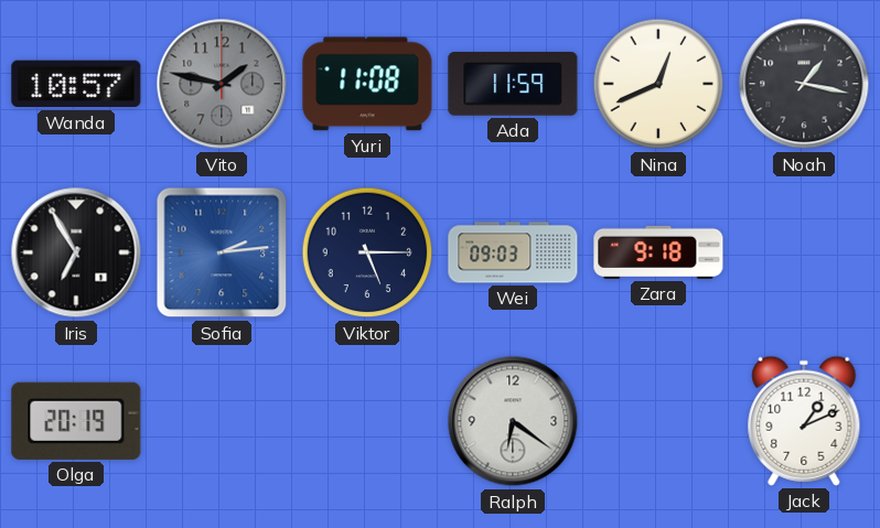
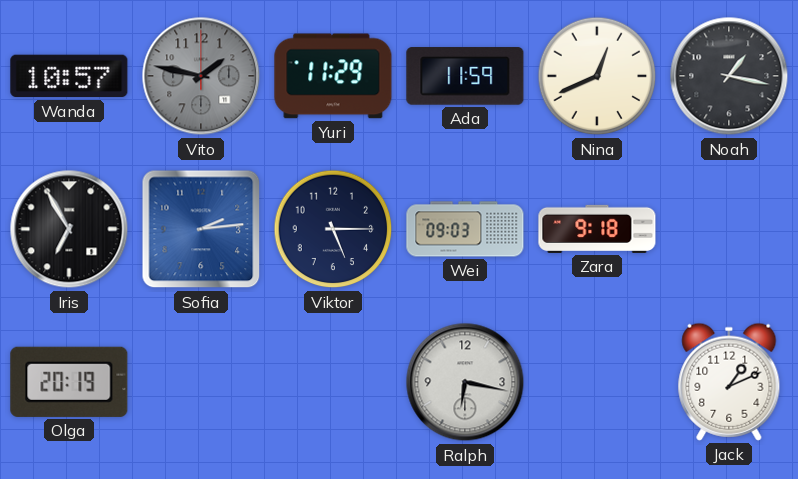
Yuri: 11:08 -> 11:29 (333, 76)
Ralph: 6:21 -> 6:17 (465, 382)
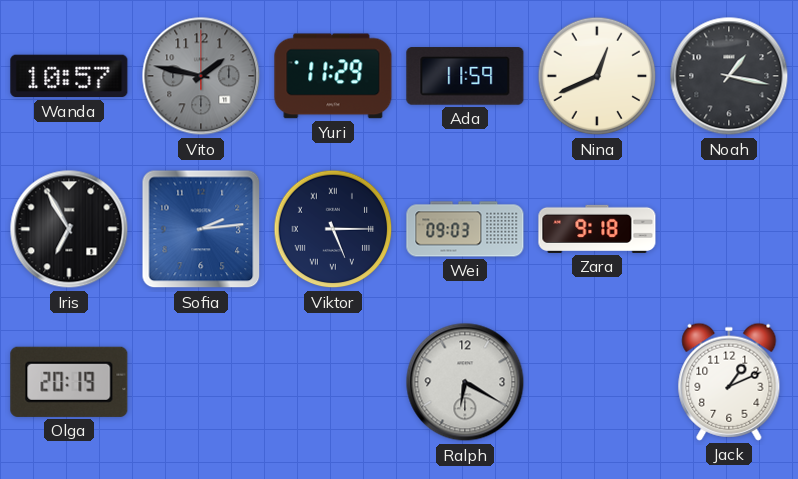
Viktor numerals: Arabic -> Roman (333, 229)
Ralph: 6:17 -> 6:20 (465, 382)
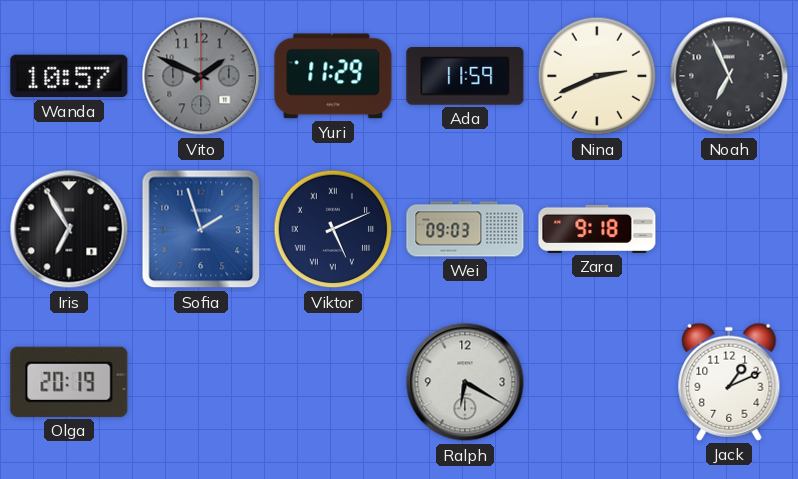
Vito: 1:47 -> 1:49 (201, 76)
Nina: 12:41 -> 2:41 (597, 76)
Noah: 1:17 -> 6:56 (729, 76)
Sofia: 2:14 -> 1:57 (201, 229)
Viktor: 5:15 -> 5:11 (333, 229)
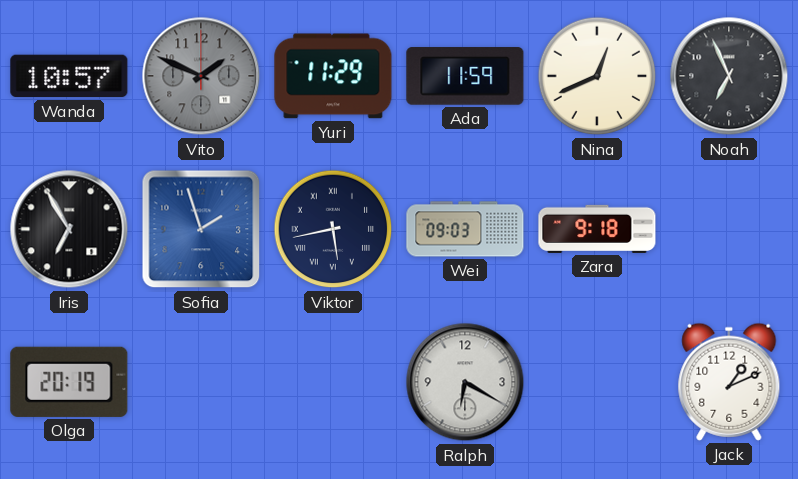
Nina: 2:41 -> 12:41 (597, 76)
Viktor: 5:11 -> 5:43 (333, 229)
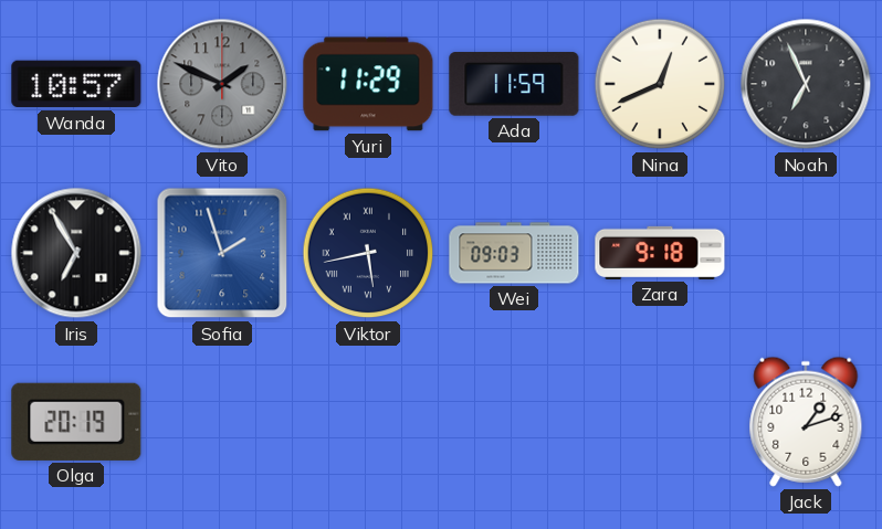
Ralph: 6:20 -> none (465, 382)
Jack: 1:11 -> 1:12 (806, 422)
